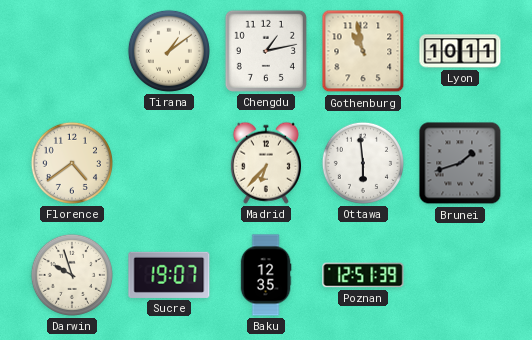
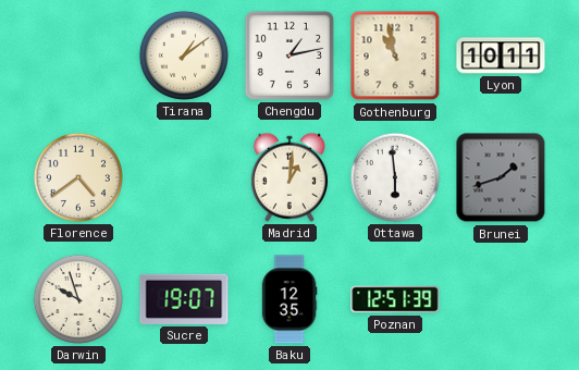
Madrid: 6:37 -> 1:01 (289, 177)
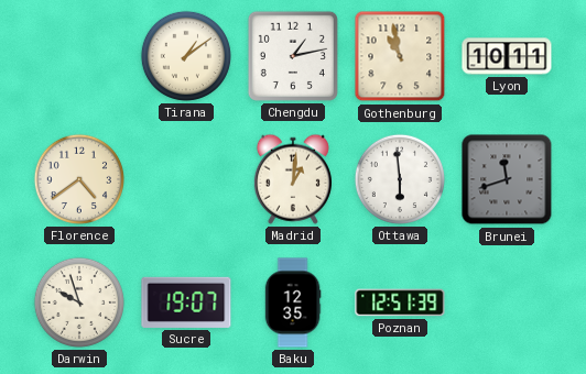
Brunei: 1:42 -> 11:42 (507, 179)
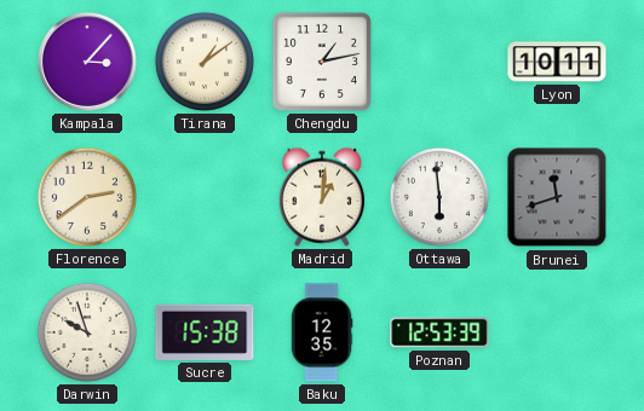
Kampala: none -> 3:07 (87, 62)
Gothenburg: 10:58 -> none (400, 56)
Florence: 4:39 -> 2:39 (87, 197)
Sucre: 19:07 -> 15:38 (205, 332)
Poznan: 12:51 -> 12:53 (439, 332)
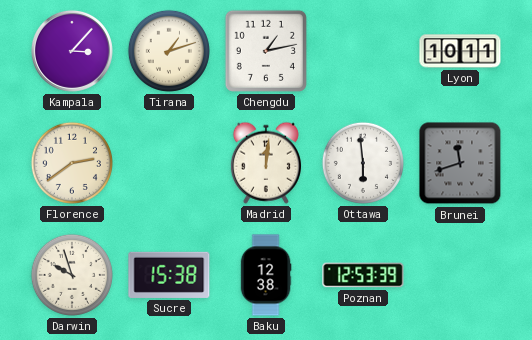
Tirana: 1:09 -> 1:12 (169, 51)
Madrid: 1:01 -> 12:01 (266, 163)
Baku: 12:35 -> 12:38 (266, 275)
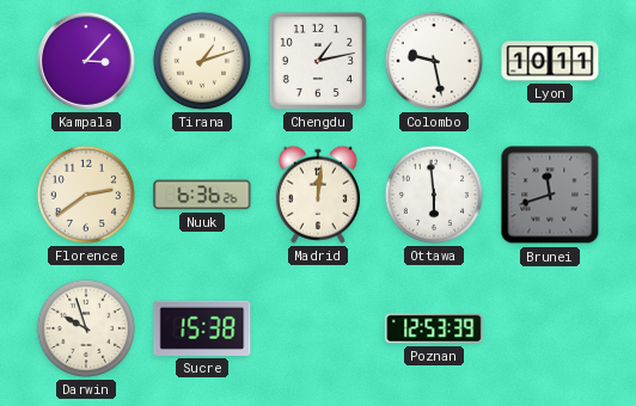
Colombo: none -> 9:28 (434, 61)
Nuuk: none -> 6:36 (202, 195)
Baku: 12:38 -> none (266, 275)
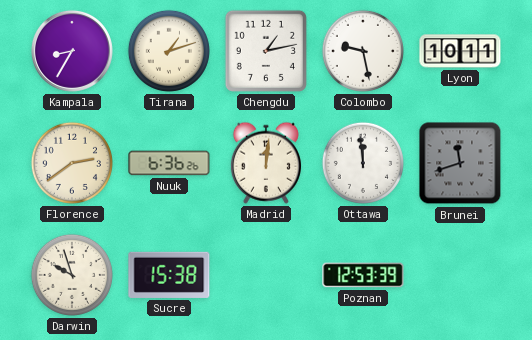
Kampala: 3:07 -> 8:35 (72, 51)
Ottawa: 5:59 -> 11:59 (363, 163)
